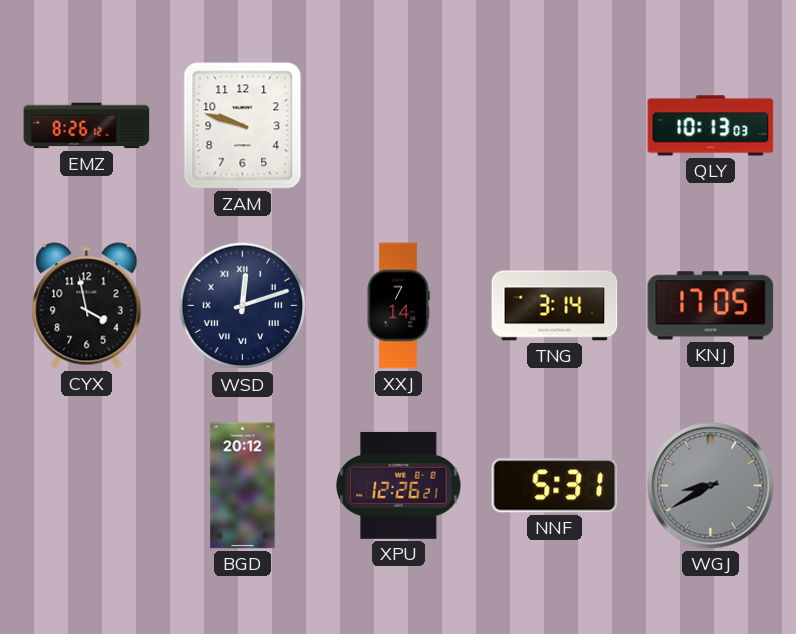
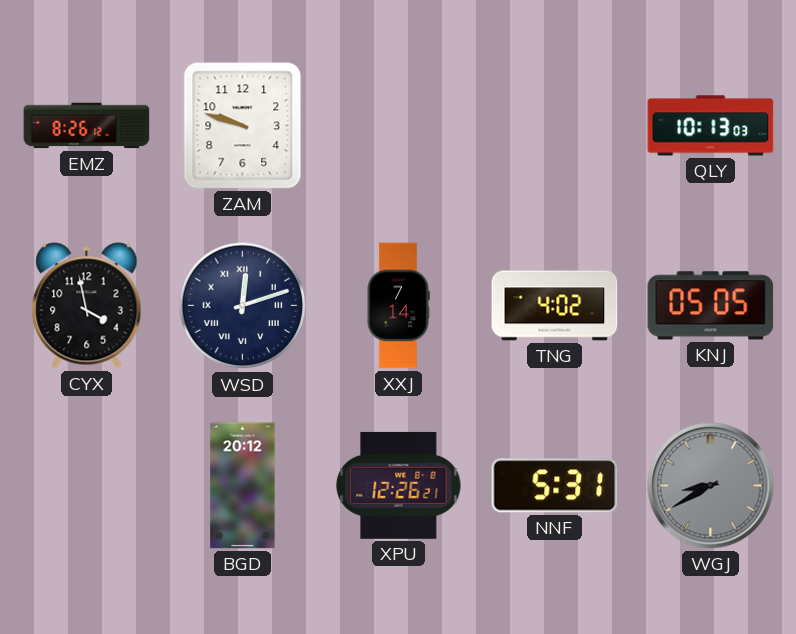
TNG: 3:14 -> 4:02 (555, 306)
KNJ: 17:05 -> 05:05 (711, 306)
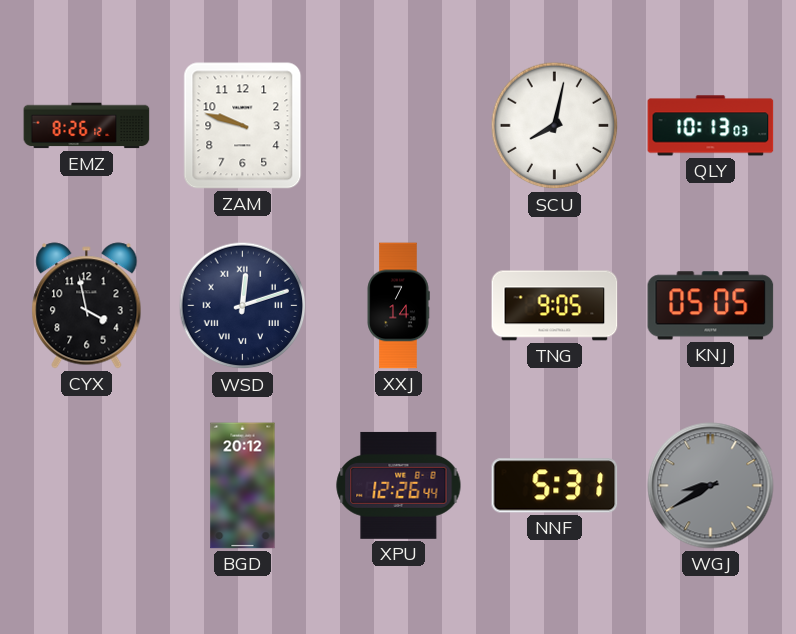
SCU: none -> 8:02 (555, 126)
TNG: 4:02 -> 9:05 (555, 306)
XPU: 12:26:21 -> 12:26:44 (399, 485)
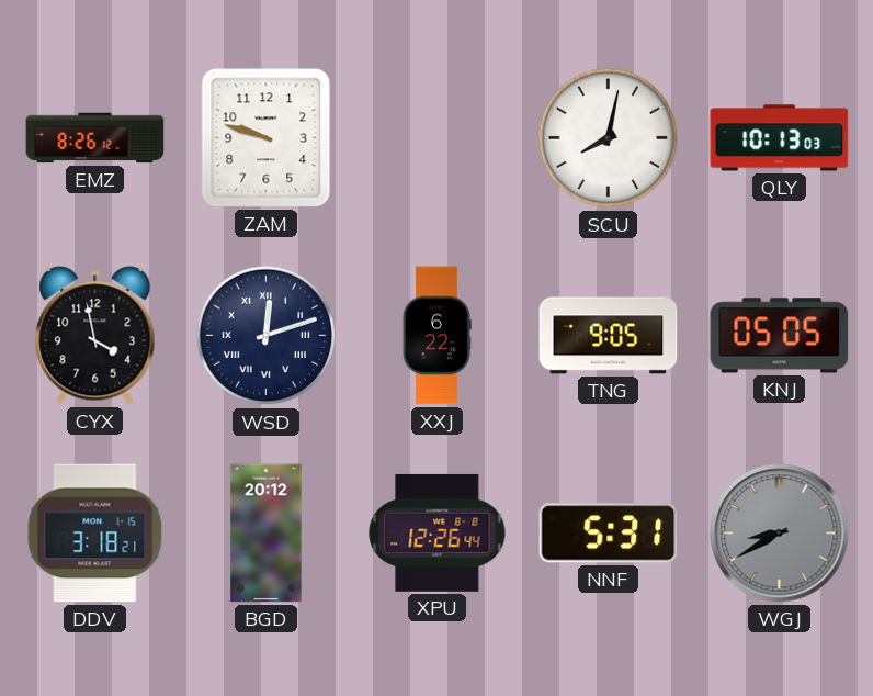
XXJ: 7:14 -> 6:22 (436, 336)
DDV: none -> 3:18 (95, 534)
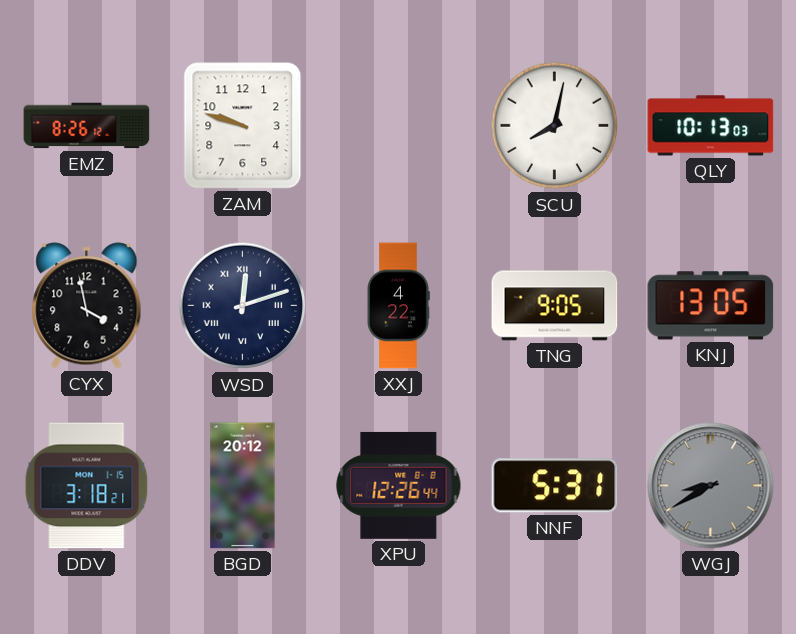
XXJ: 6:22 -> 4:22 (398, 306)
KNJ: 05:05 -> 13:05 (711, 306)
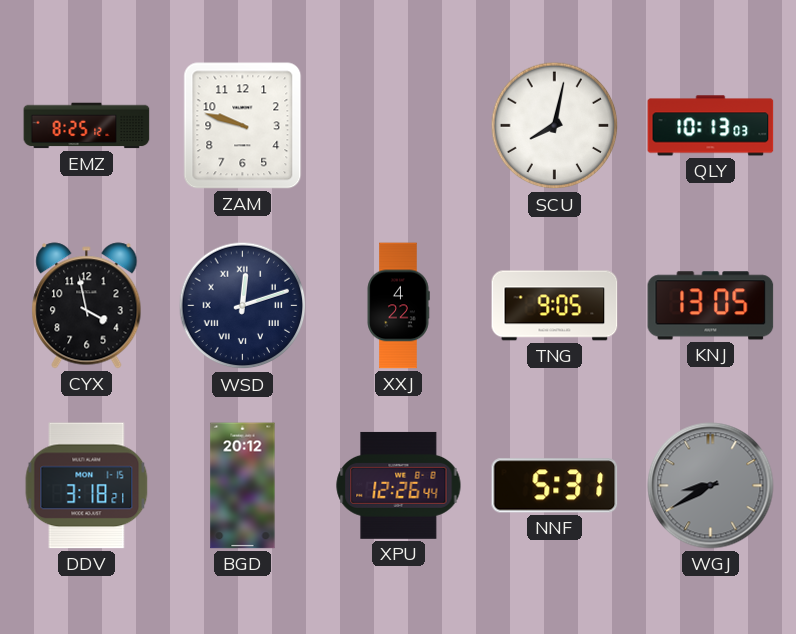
EMZ: 8:26 -> 8:25 (87, 126)
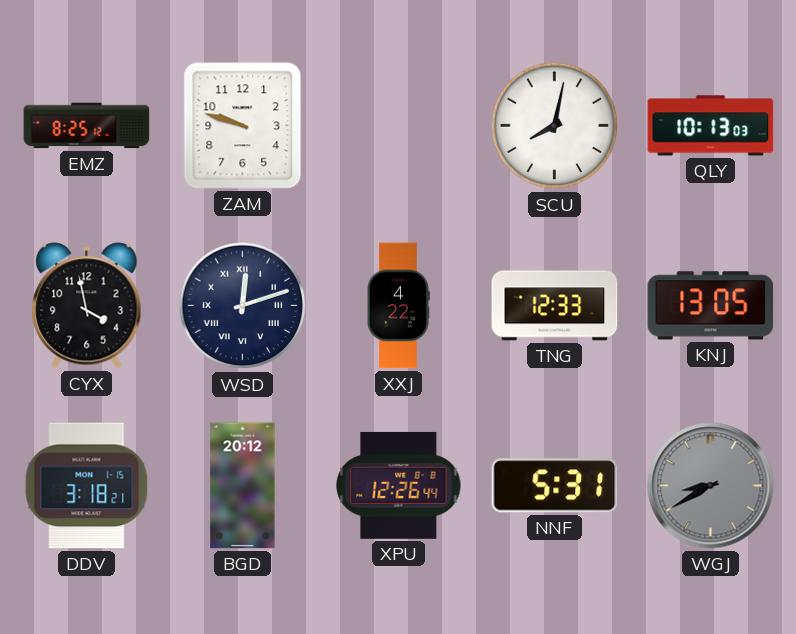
TNG: 9:05 -> 12:33 (555, 306)
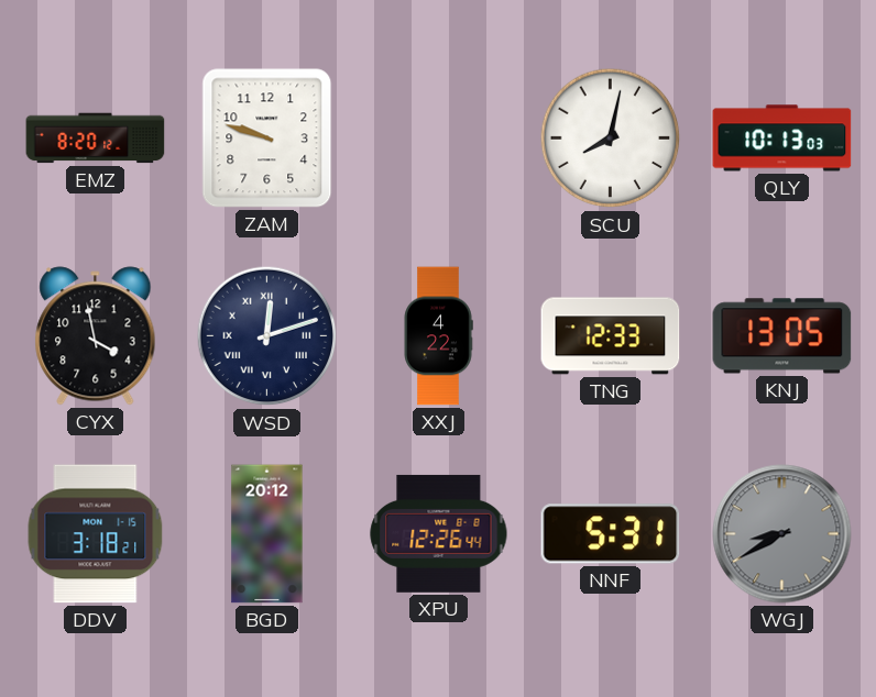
EMZ: 8:25 -> 8:20 (96, 139)
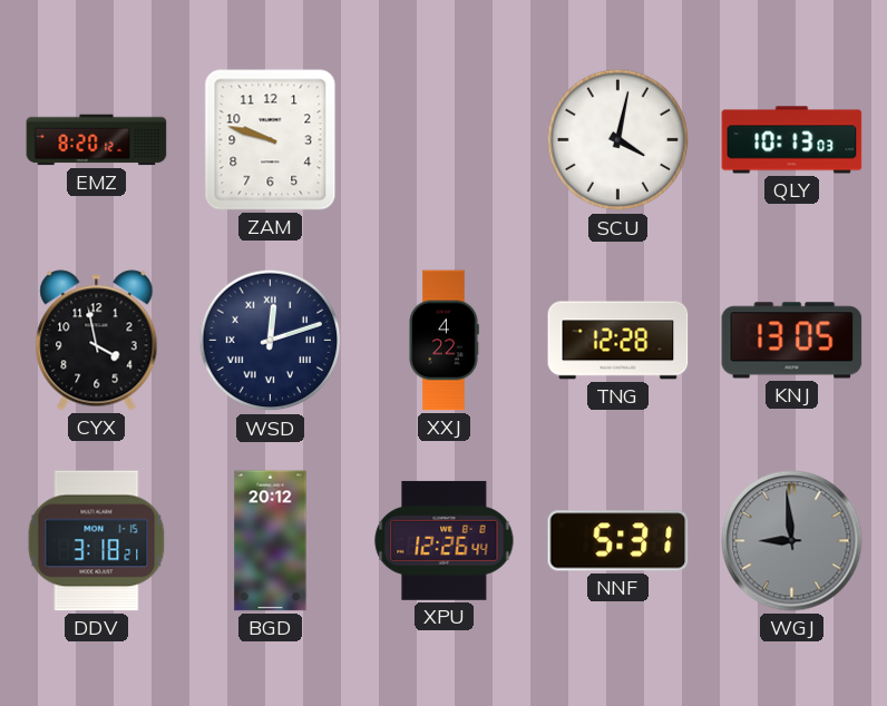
SCU: 8:02 -> 4:02 (618, 140)
TNG: 12:33 -> 12:28 (618, 341)
WGJ: 8:40 -> 8:59 (792, 541)
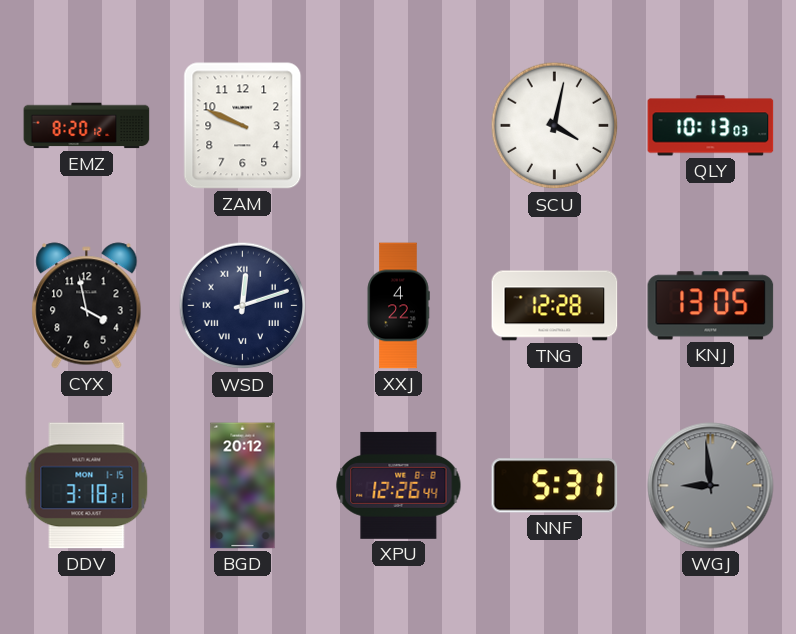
ZAM: 9:48 -> 9:49 (243, 126)
